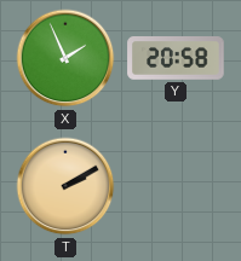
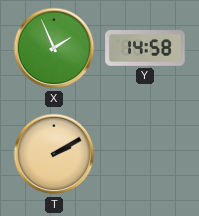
Y: 20:58 -> 14:58 (145, 49)
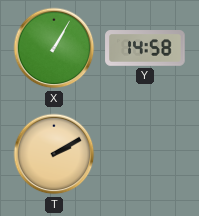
X: 1:56 -> 1:05 (54, 48)
